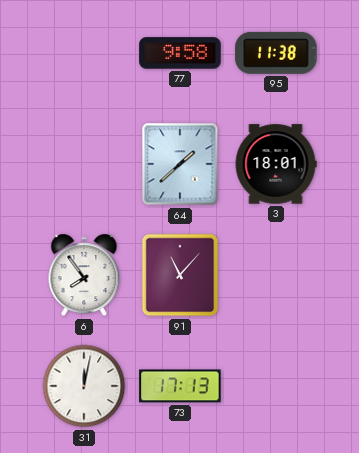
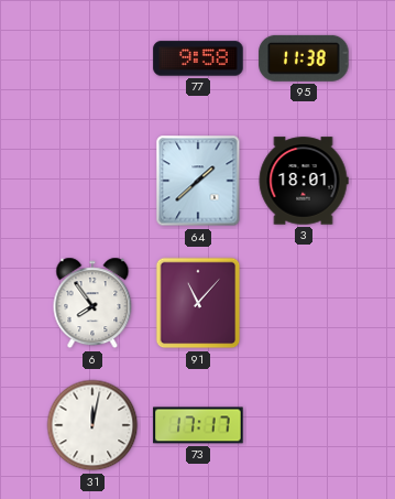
73: 17:13 -> 17:17 (198, 425)
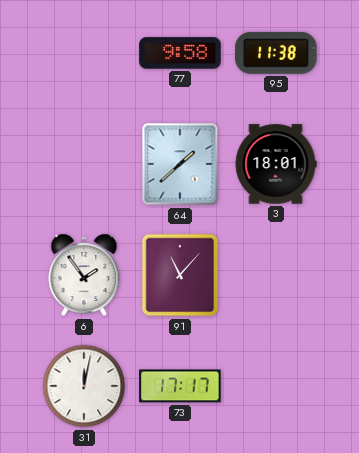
6: 7:54 -> 1:54 (84, 275)
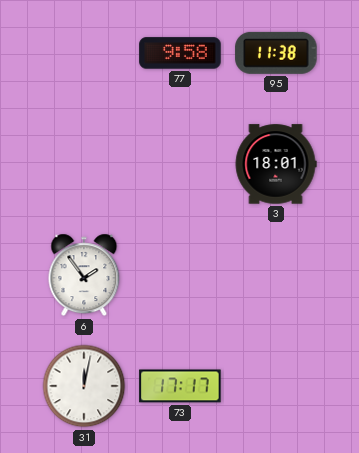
64: 1:38 -> none (180, 164)
91: 11:07 -> none (180, 275)
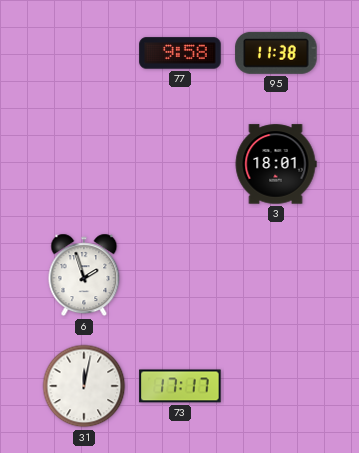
6: 1:54 -> 1:57 (84, 275)
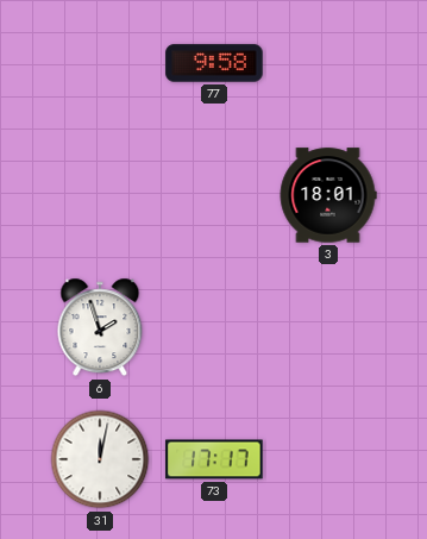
95: 11:38 -> none (276, 53)
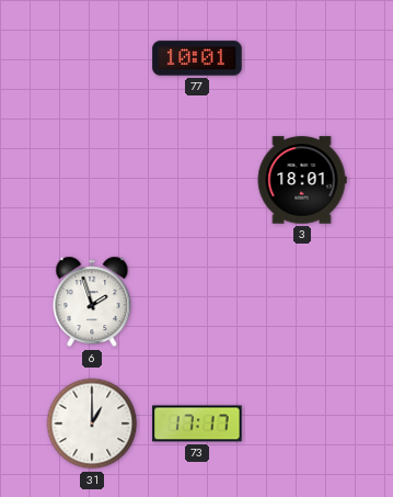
77: 9:58 -> 10:01 (197, 58)
31: 12:02 -> 1:00 (92, 423)
